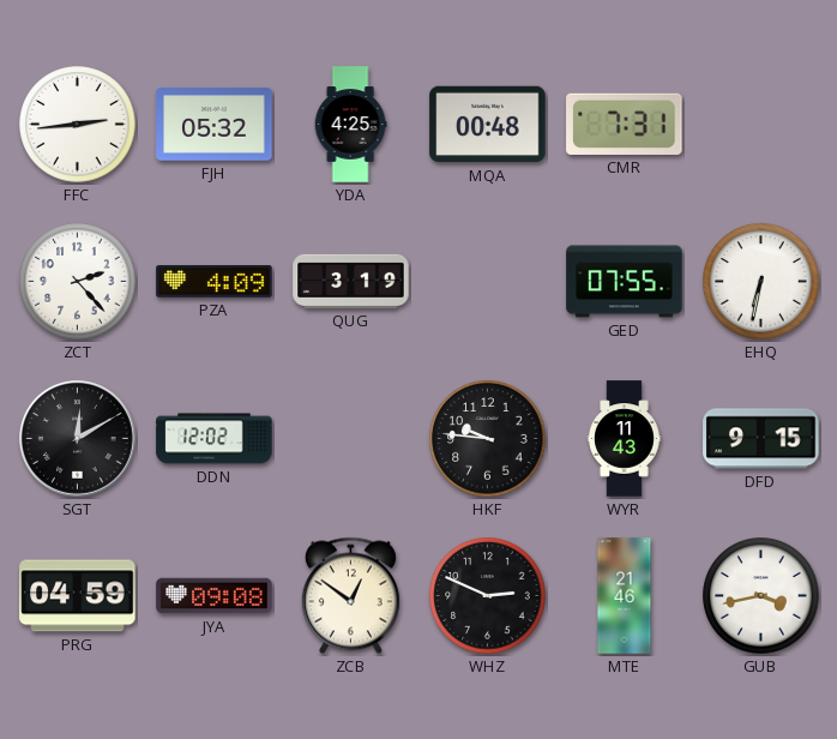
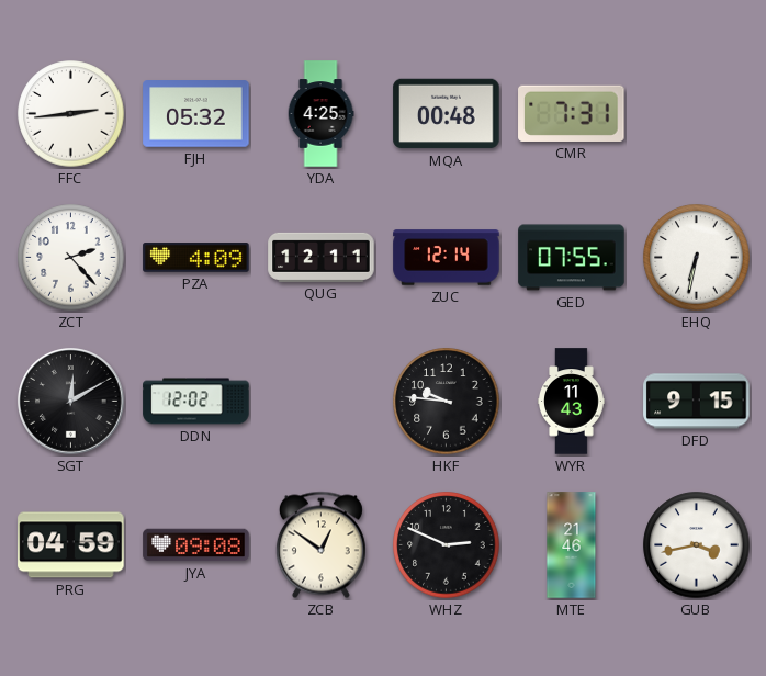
QUG: 3:19 -> 12:11 (322, 257)
ZUC: none -> 12:14 (447, 258)
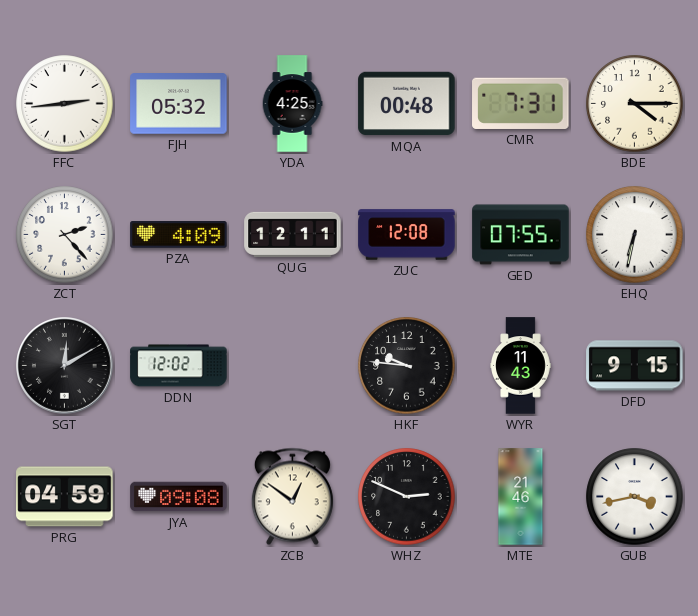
BDE: none -> 4:15 (635, 104)
ZUC: 12:14 -> 12:08 (407, 235)
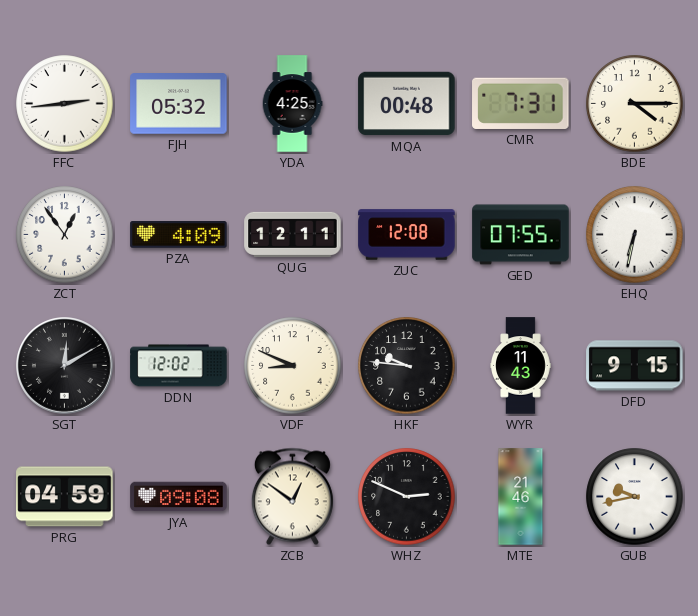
ZCT: 2:23 -> 12:54 (65, 235)
VDF: none -> 8:49 (293, 366)
GUB: 3:43 -> 9:43 (635, 497)
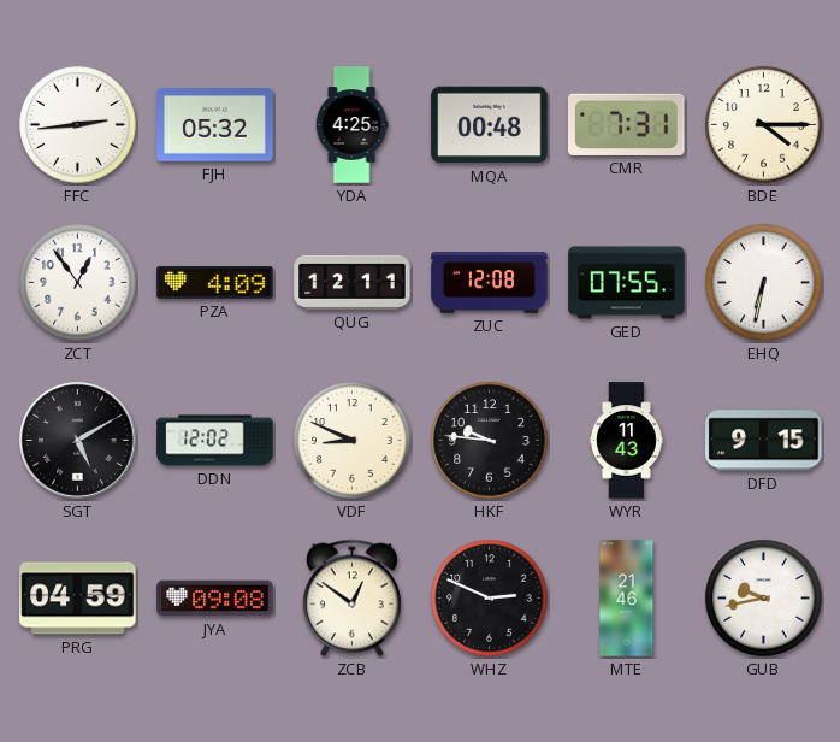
SGT: 12:10 -> 5:10 (78, 441)
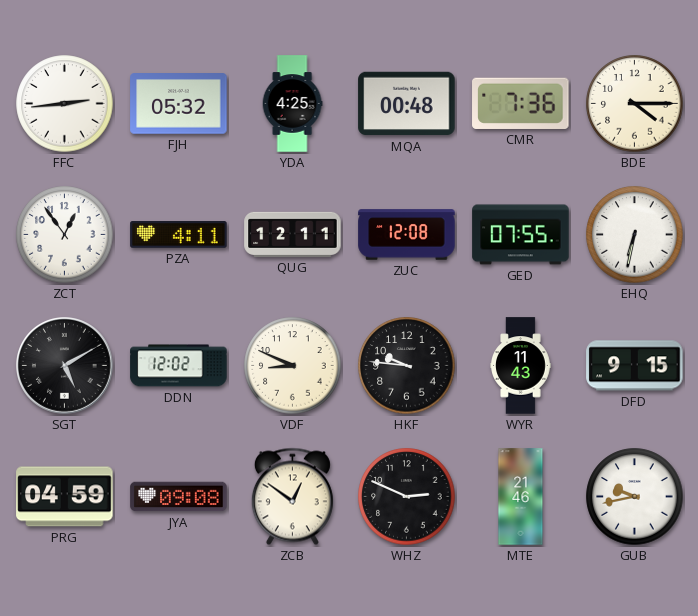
CMR: 7:31 -> 7:36 (521, 103)
PZA: 4:09 -> 4:11 (179, 235)
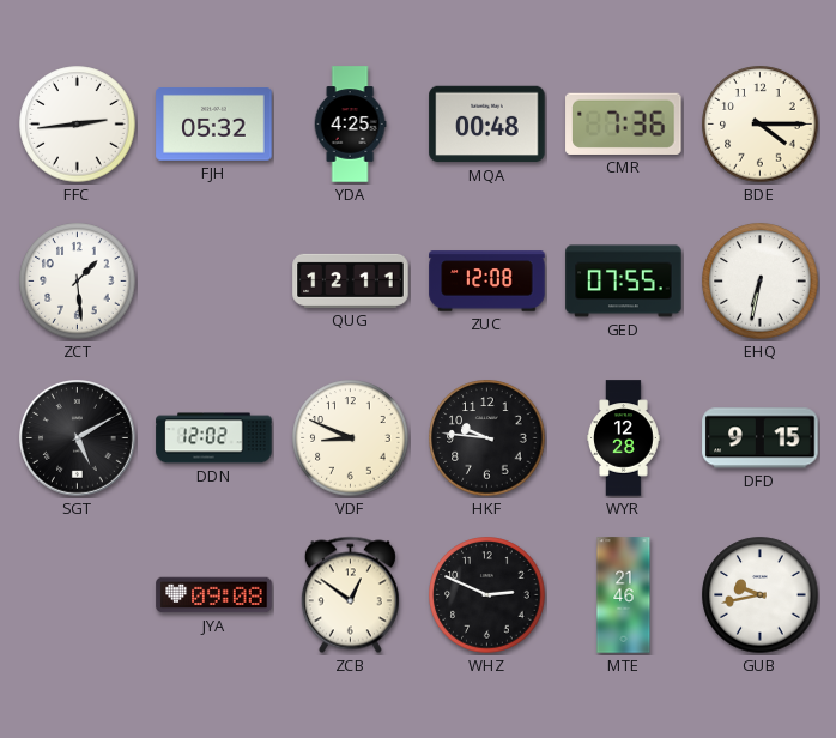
ZCT: 12:54 -> 1:29 (78, 282)
PZA: 4:11 -> none (179, 235)
WYR: 11:43 -> 12:28 (624, 438)
PRG: 04:59 -> none (65, 497)
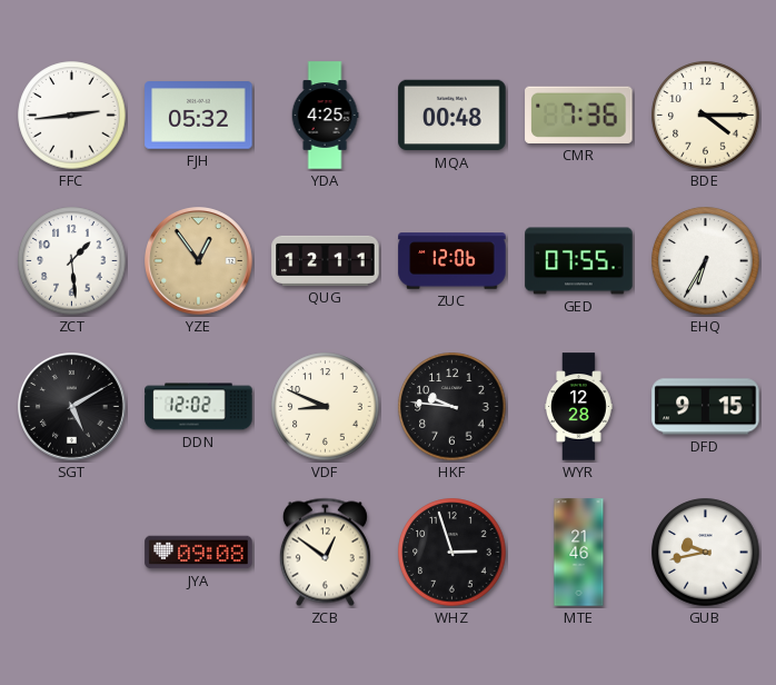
YZE: none -> 12:54 (199, 261)
ZUC: 12:08 -> 12:06 (452, 261)
EHQ: 6:32 -> 6:35 (706, 261)
WHZ: 2:49 -> 2:57 (452, 553)
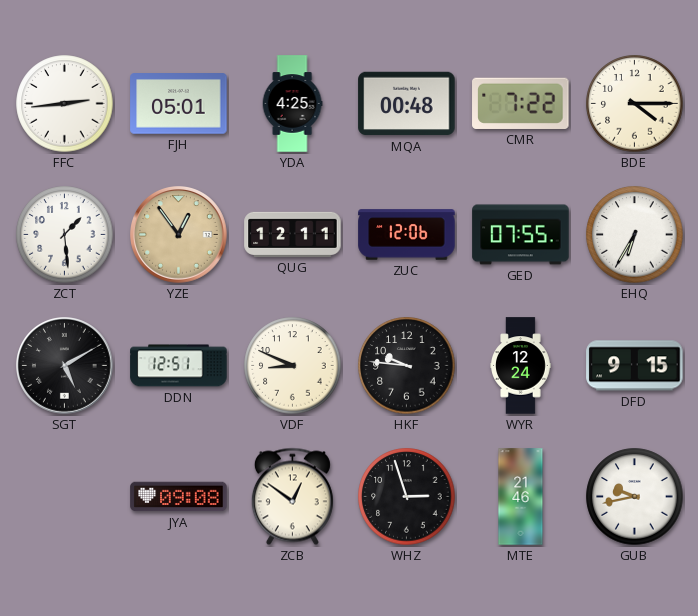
FJH: 05:32 -> 05:01 (179, 104)
CMR: 7:36 -> 7:22 (521, 103)
DDN: 12:02 -> 12:51 (179, 366)
WYR: 12:28 -> 12:24 (521, 366)
